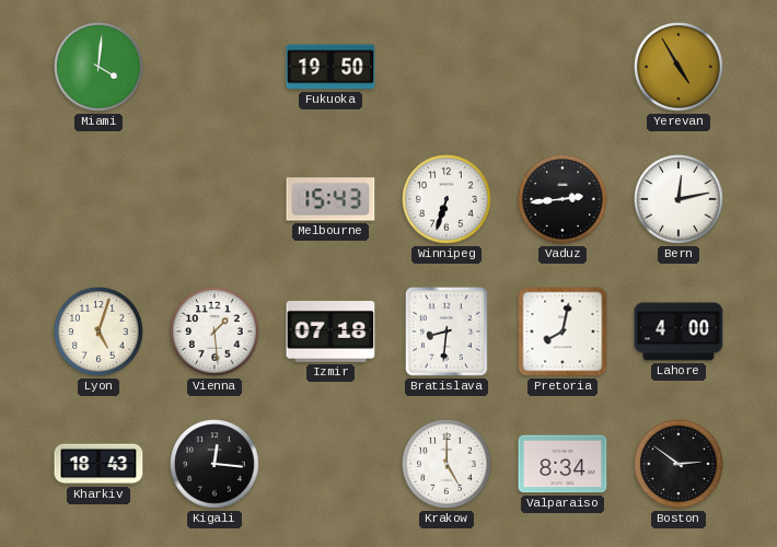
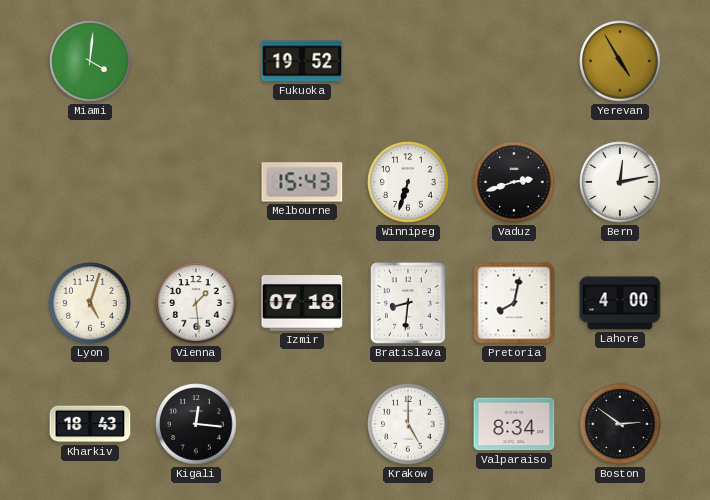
Fukuoka: 19:50 -> 19:52 (302, 61)
Vaduz: 2:44 -> 2:42 (514, 182)
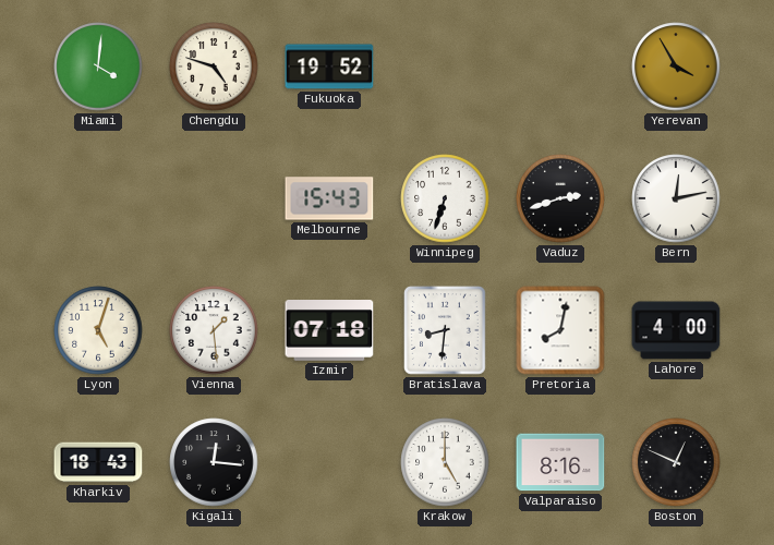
Chengdu: none -> 4:48 (214, 66)
Yerevan: 4:55 -> 3:55 (676, 66)
Valparaiso: 8:34 -> 8:16 (560, 462)
Boston: 2:51 -> 12:49 (676, 462)
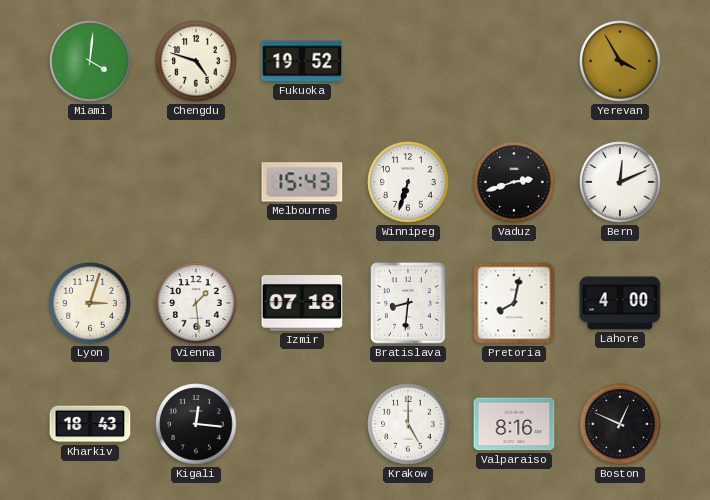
Bern: 12:13 -> 12:11 (620, 182)
Lyon: 5:03 -> 3:03 (90, 303)
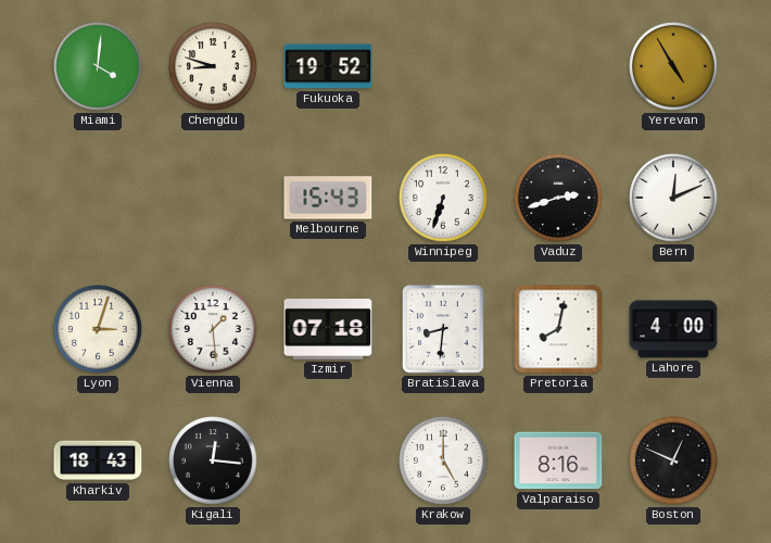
Chengdu: 4:48 -> 8:48 (213, 66)
Yerevan: 3:55 -> 4:55 (673, 66)
